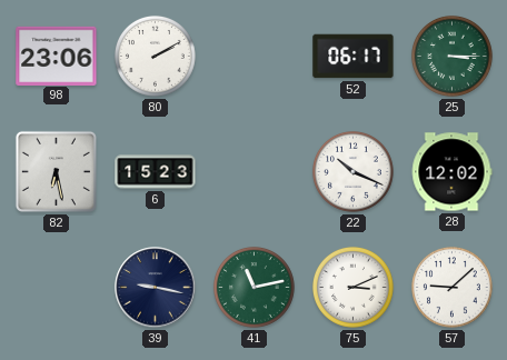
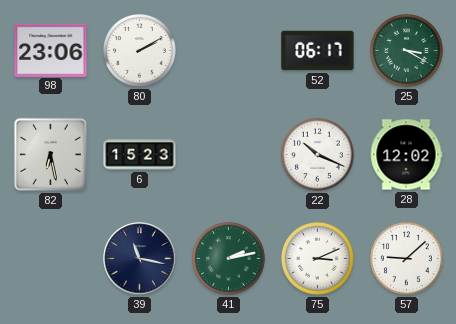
25: 3:15 -> 3:20 (407, 50)
39: 9:17 -> 11:17 (140, 259)
41: 11:13 -> 2:13 (229, 258)
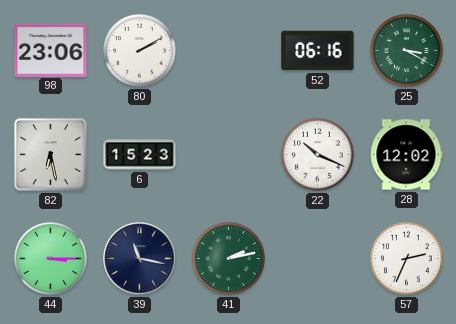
52: 06:17 -> 06:16 (318, 51)
44: none -> 3:15 (51, 258)
75: 3:11 -> none (318, 258)
57: 9:08 -> 2:34 (407, 258)
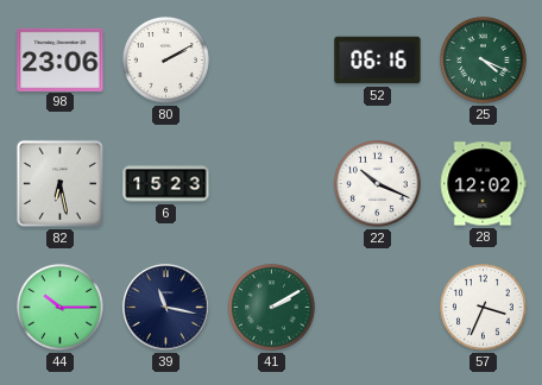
25: 3:20 -> 4:19 (484, 59)
44: 3:15 -> 10:15 (61, 307)
41: 2:13 -> 2:10 (272, 307)
57: 2:34 -> 3:34 (484, 307)
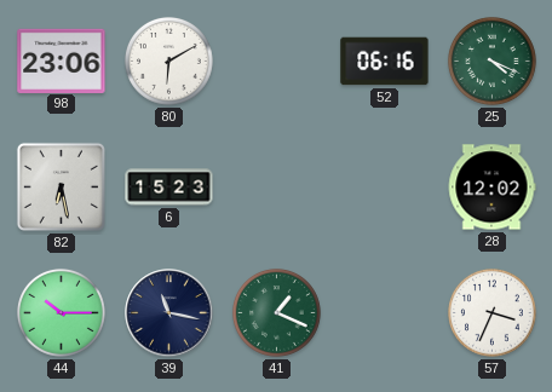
80: 2:10 -> 6:10 (169, 60)
22: 10:19 -> none (378, 183)
41: 2:10 -> 1:19 (277, 312)
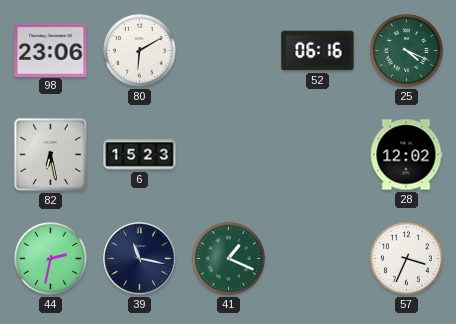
44: 10:15 -> 2:32 (51, 258)
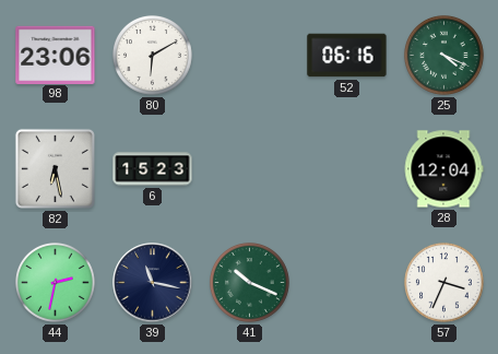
28: 12:02 -> 12:04 (443, 169)
41: 1:19 -> 10:19 (250, 282)
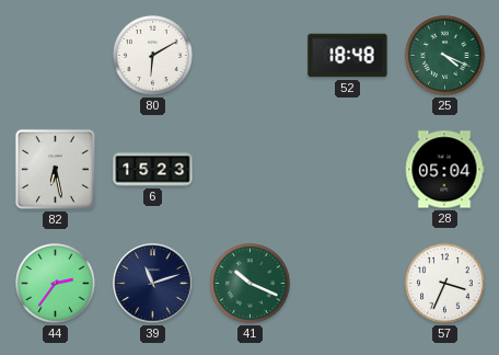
98: 23:06 -> none (56, 55)
52: 06:16 -> 18:48 (348, 56)
28: 12:04 -> 05:04 (444, 170)
44: 2:32 -> 2:36 (56, 283)
39: 11:17 -> 11:12 (153, 284)
